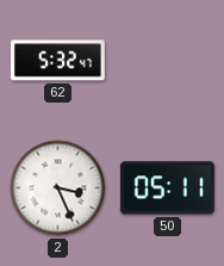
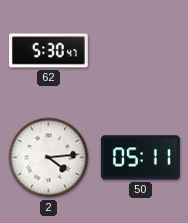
62: 5:32 -> 5:30 (48, 51)
2: 3:26 -> 4:14 (49, 158)
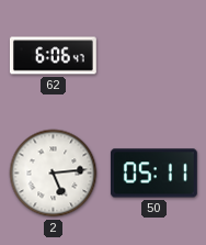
62: 5:30 -> 6:06 (53, 56)
2: 4:14 -> 5:14 (54, 174)
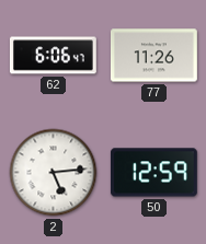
77: none -> 11:26 (153, 56)
50: 05:11 -> 12:59 (153, 173)
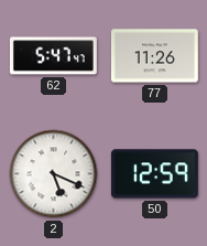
62: 6:06 -> 5:47 (53, 56)
2: 5:14 -> 5:19 (54, 174)
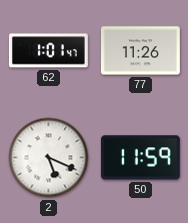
62: 5:47 -> 1:01 (48, 51)
50: 12:59 -> 11:59 (140, 158)
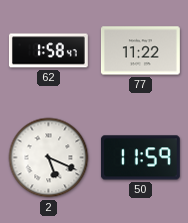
62: 1:01 -> 1:58 (48, 51)
77: 11:26 -> 11:22 (140, 51)
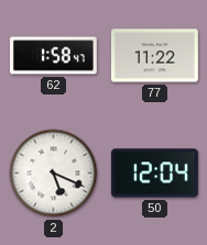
50: 11:59 -> 12:04 (154, 174)
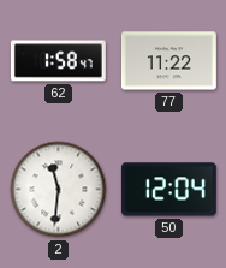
2: 5:19 -> 11:31 (59, 190)
